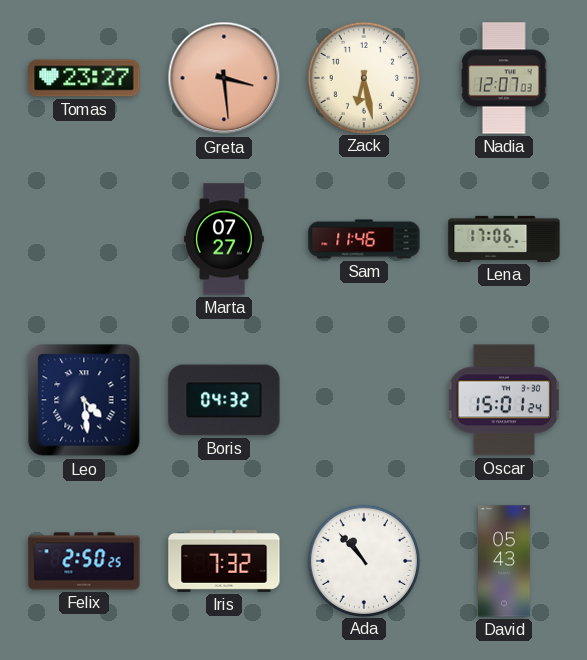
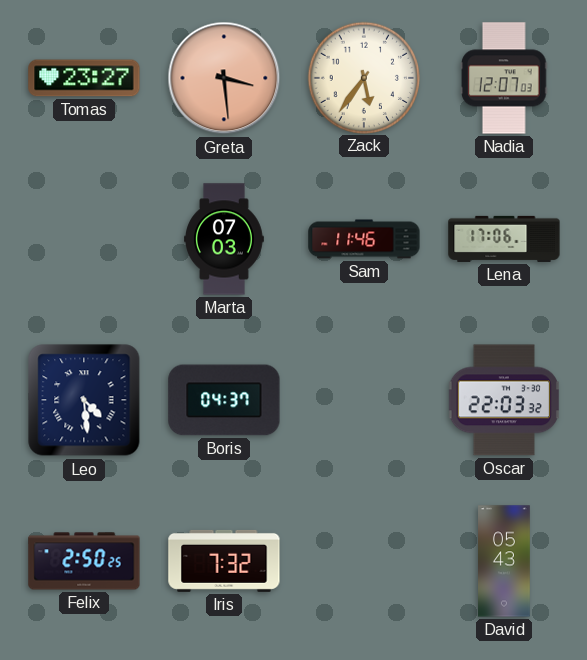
Zack: 6:28 -> 5:36 (363, 77)
Marta: 07:27 -> 07:03 (225, 239)
Boris: 04:32 -> 04:37 (224, 400)
Oscar: 15:01 -> 22:03 (503, 400)
Ada: 10:53 -> none (363, 560)
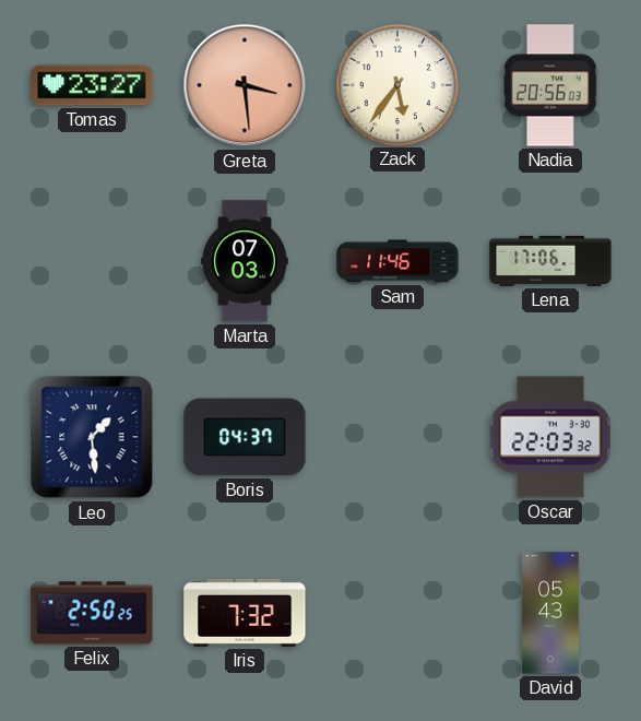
Nadia: 12:07 -> 20:56 (550, 85)
Leo: 4:29 -> 1:29 (92, 437)
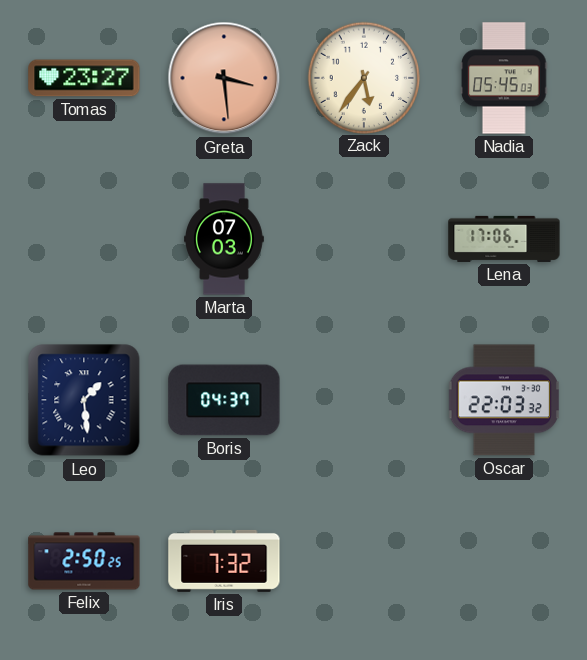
Nadia: 20:56 -> 05:45 (504, 78)
Sam: 11:46 -> none (397, 261)
David: 05:43 -> none (550, 613)
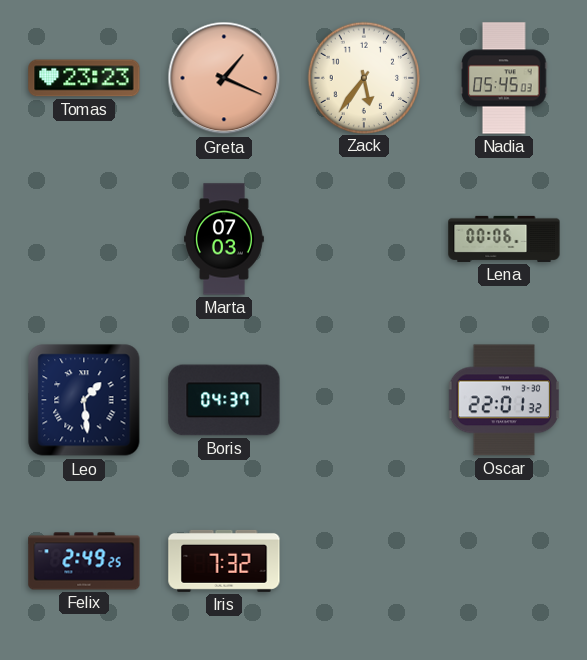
Tomas: 23:27 -> 23:23 (84, 78)
Greta: 3:29 -> 1:19 (224, 78)
Lena: 17:06 -> 00:06 (504, 239)
Oscar: 22:03 -> 22:01 (503, 400)
Felix: 2:50 -> 2:49 (84, 561)
